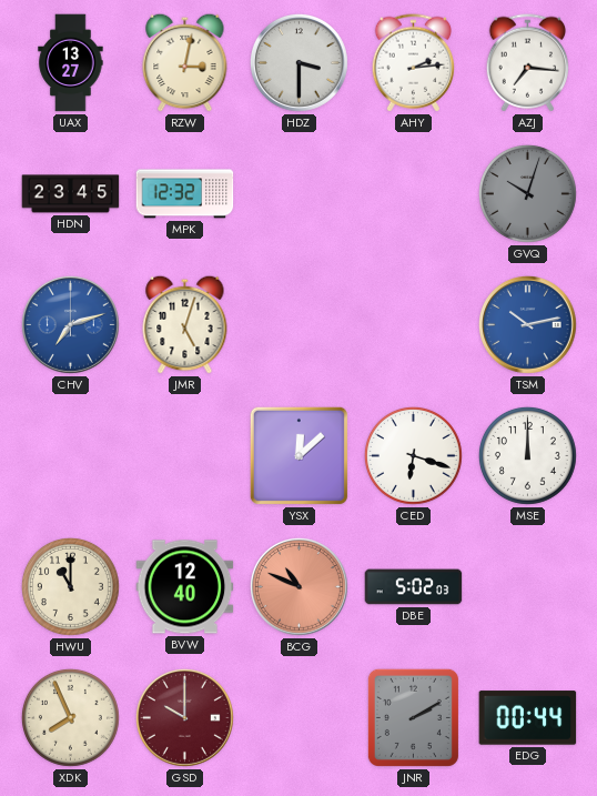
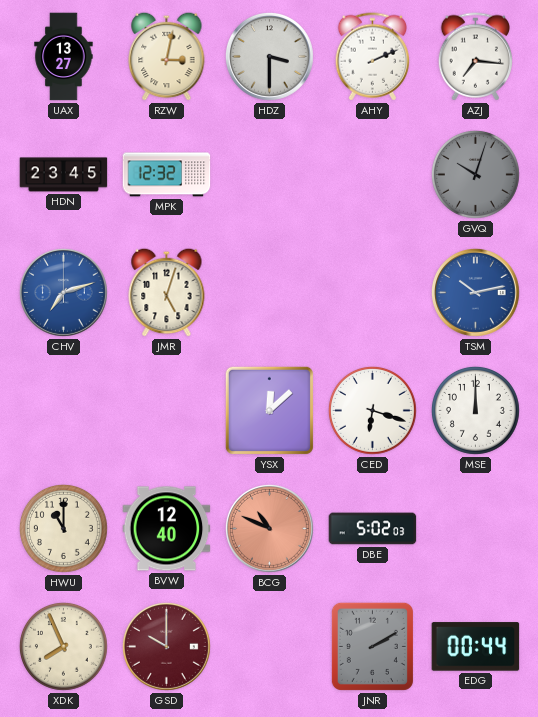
AHY: 2:14 -> 2:11 (372, 57)
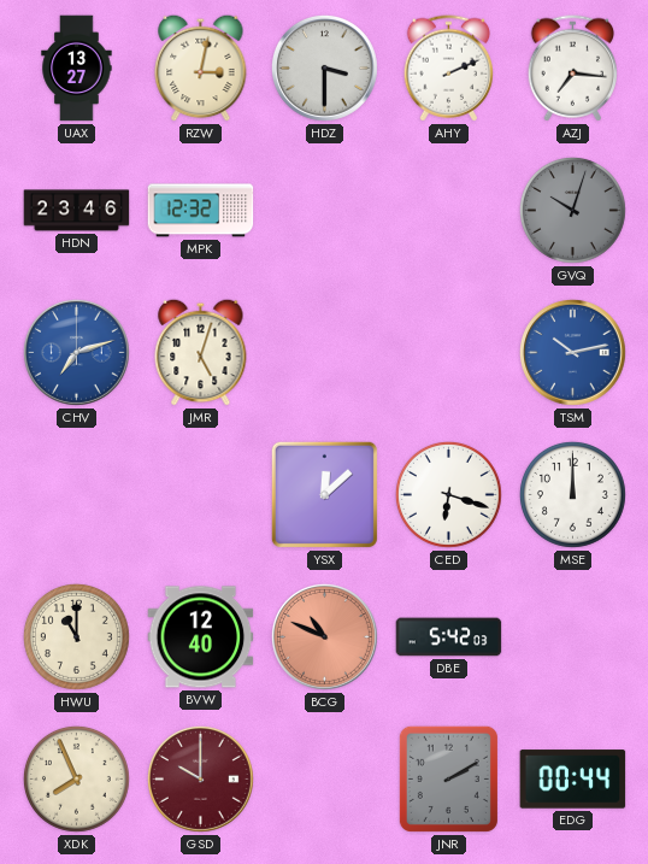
HDN: 23:45 -> 23:46 (77, 211)
DBE: 5:02 -> 5:42 (449, 637)
